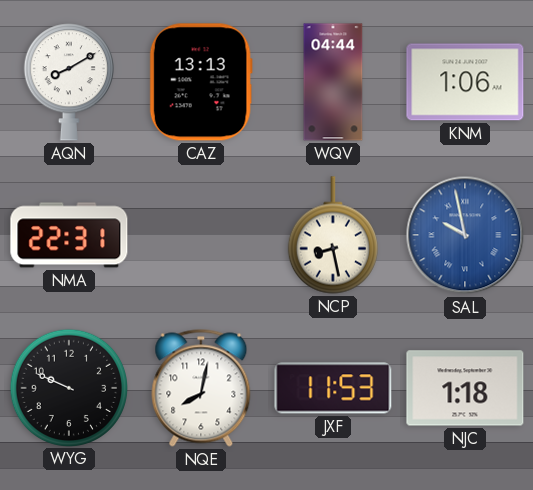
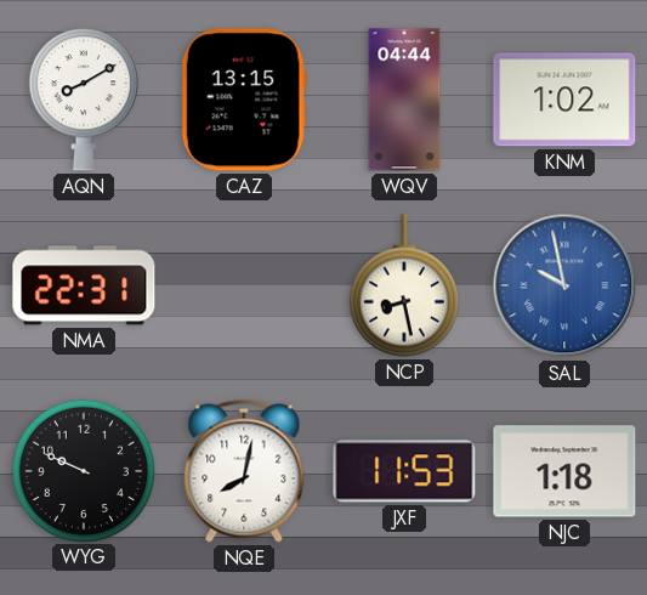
CAZ: 13:13 -> 13:15 (244, 100)
KNM: 1:06 -> 1:02 (564, 100)
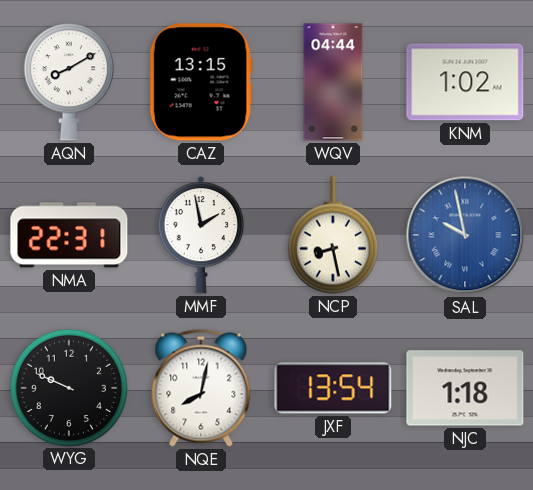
MMF: none -> 1:58 (201, 236)
JXF: 11:53 -> 13:54 (333, 388)
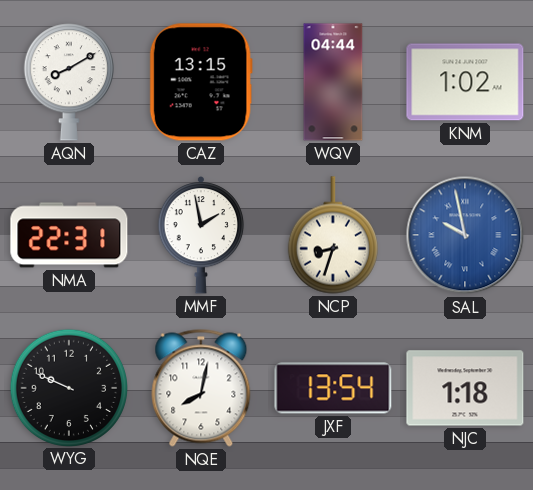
NCP: 8:28 -> 8:33 (333, 235)
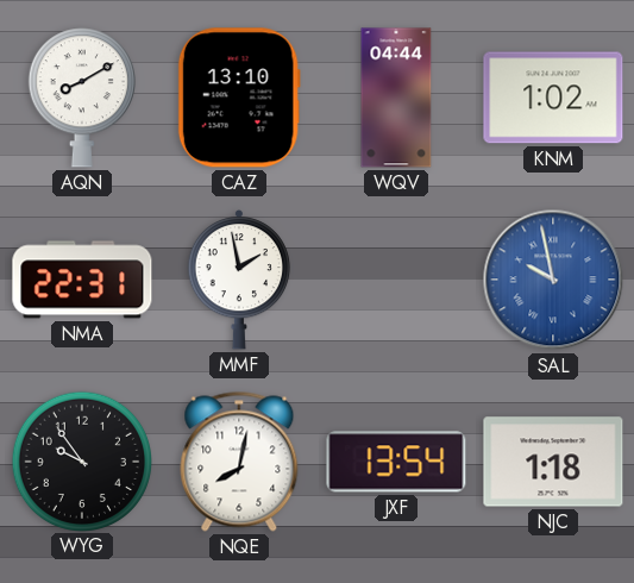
CAZ: 13:15 -> 13:10 (239, 98)
NCP: 8:33 -> none (333, 235)
WYG: 9:49 -> 9:54 (81, 460)
